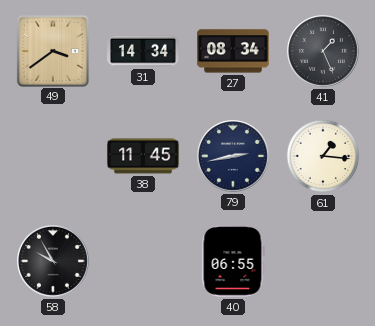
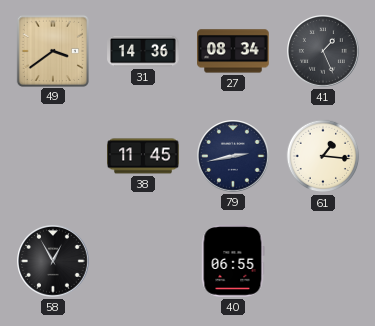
31: 14:34 -> 14:36 (143, 51)
58: 9:55 -> 12:55 (54, 262)
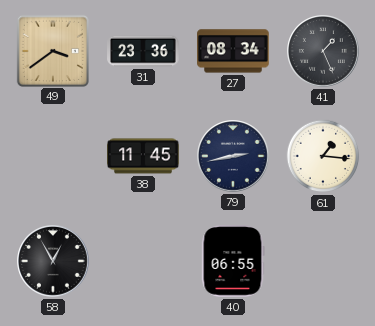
31: 14:36 -> 23:36 (143, 51)
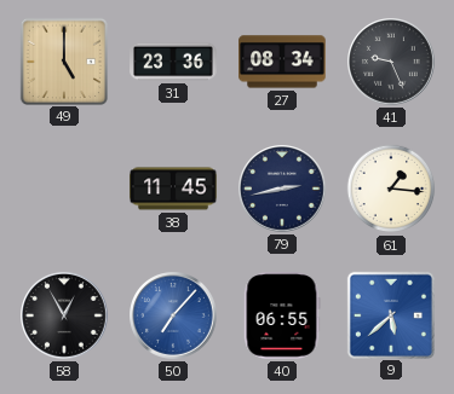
49: 3:39 -> 5:00 (63, 60)
41: 1:26 -> 9:26 (392, 63)
50: none -> 7:07 (174, 317)
9: none -> 5:38 (390, 314)
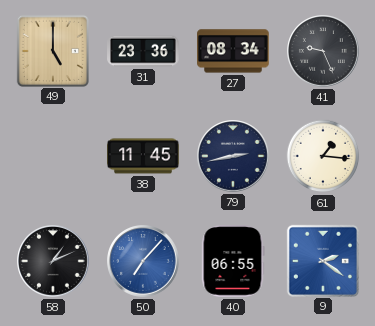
58: 12:55 -> 1:11 (54, 262)
9: 5:38 -> 2:21 (322, 260)
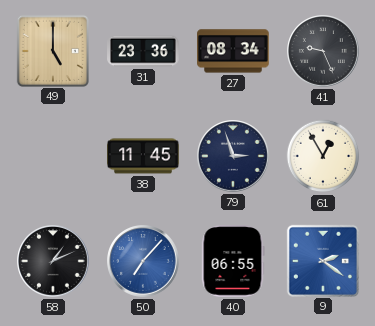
79: 2:43 -> 2:57 (234, 157)
61: 1:16 -> 12:55 (323, 156)
